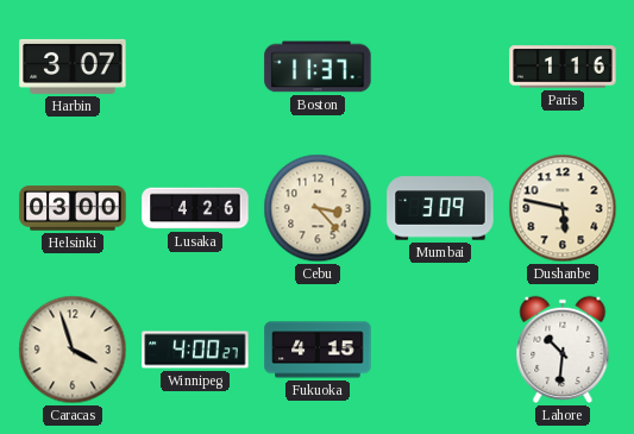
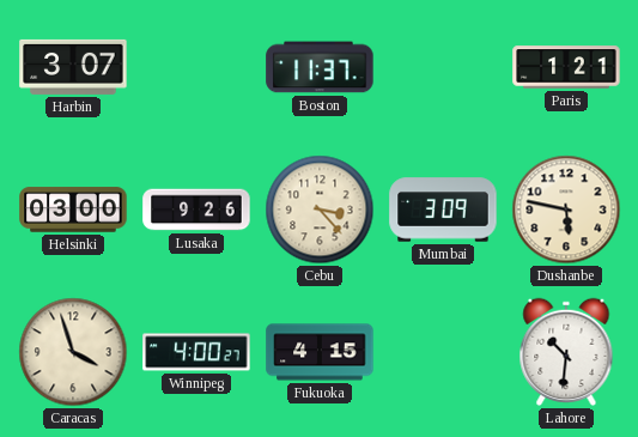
Paris: 1:16 -> 1:21 (566, 67)
Lusaka: 4:26 -> 9:26 (196, 210)
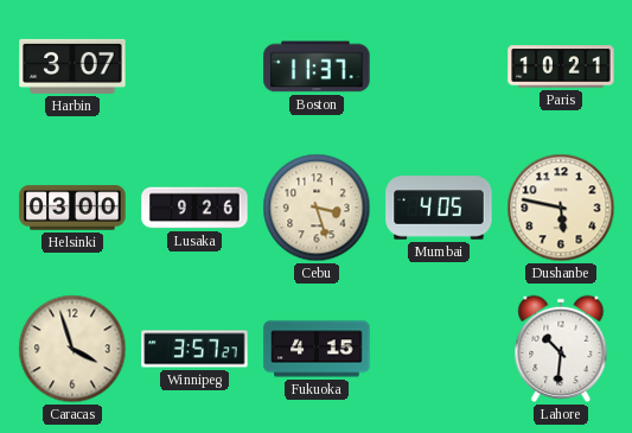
Paris: 1:21 -> 10:21 (561, 66)
Cebu: 3:23 -> 3:27 (317, 208)
Mumbai: 3:09 -> 4:05 (439, 208)
Winnipeg: 4:00 -> 3:57 (194, 349)
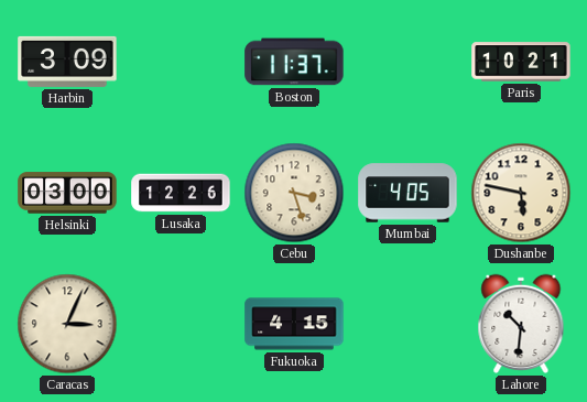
Harbin: 3:07 -> 3:09 (67, 62)
Lusaka: 9:26 -> 12:26 (181, 193)
Caracas: 3:57 -> 3:04 (67, 324)
Winnipeg: 3:57 -> none (194, 349)
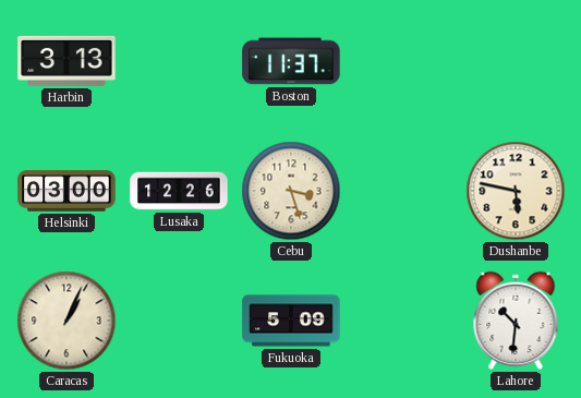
Harbin: 3:09 -> 3:13 (66, 61)
Paris: 10:21 -> none (521, 62)
Mumbai: 4:05 -> none (407, 193)
Caracas: 3:04 -> 1:04 (66, 321)
Fukuoka: 4:15 -> 5:09 (291, 321)
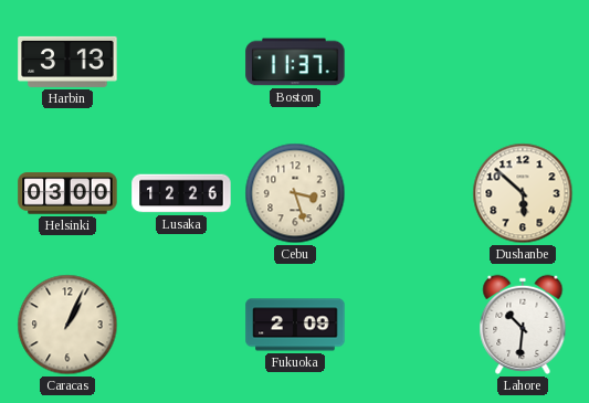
Dushanbe: 5:47 -> 5:52 (523, 193)
Fukuoka: 5:09 -> 2:09 (295, 325)
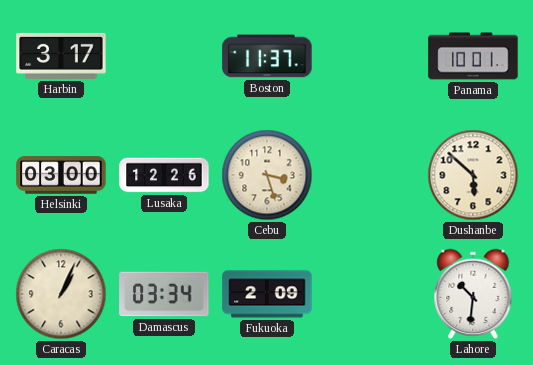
Harbin: 3:13 -> 3:17 (61, 56)
Panama: none -> 10:01 (473, 56)
Damascus: none -> 03:34 (164, 294)
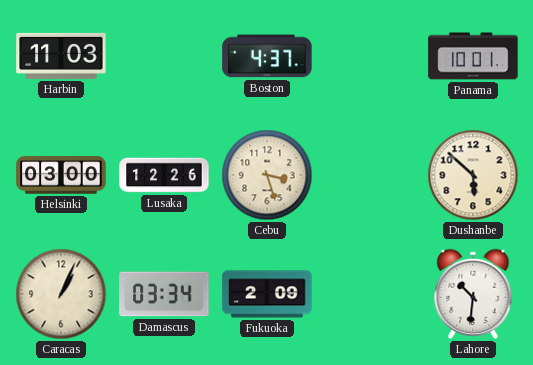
Harbin: 3:17 -> 11:03 (61, 56)
Boston: 11:37 -> 4:37 (267, 56)
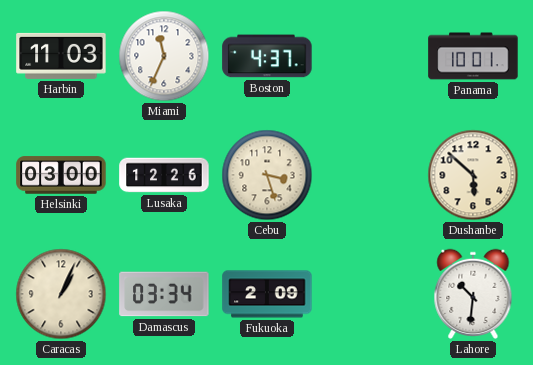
Miami: none -> 11:34 (164, 56)
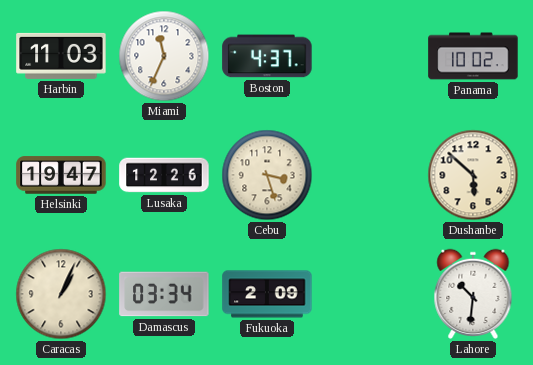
Panama: 10:01 -> 10:02 (473, 56)
Helsinki: 03:00 -> 19:47 (61, 175)
